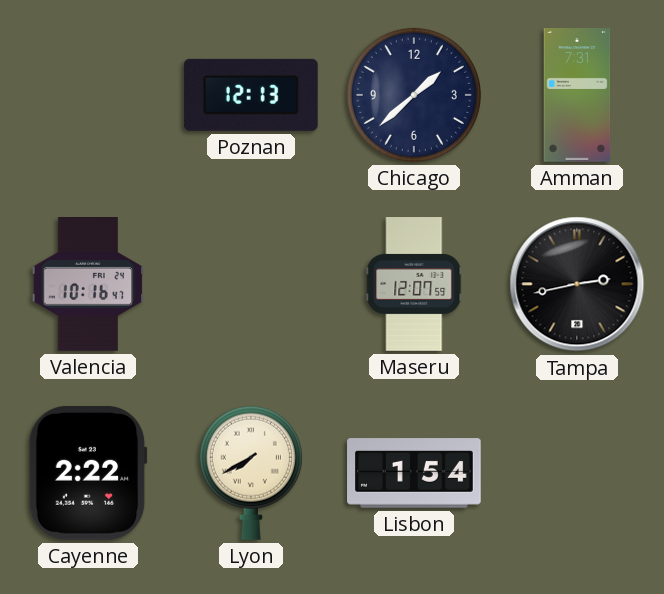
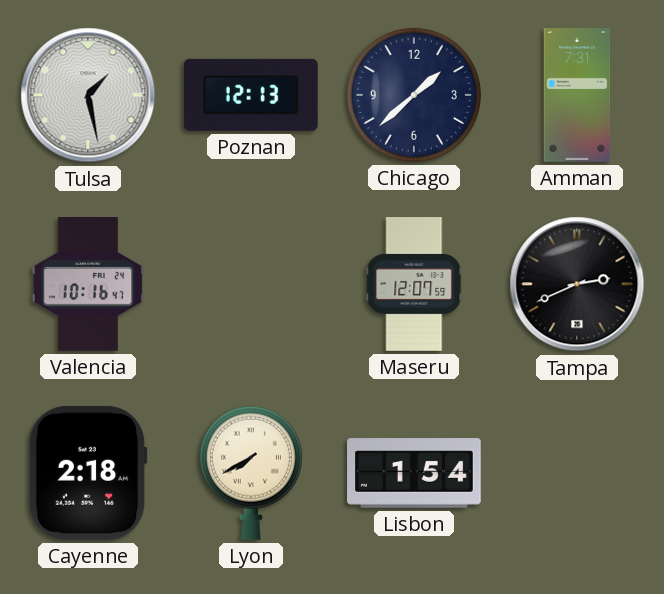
Tulsa: none -> 1:28 (88, 95)
Tampa: 2:43 -> 2:41 (577, 284)
Cayenne: 2:22 -> 2:18 (88, 473)
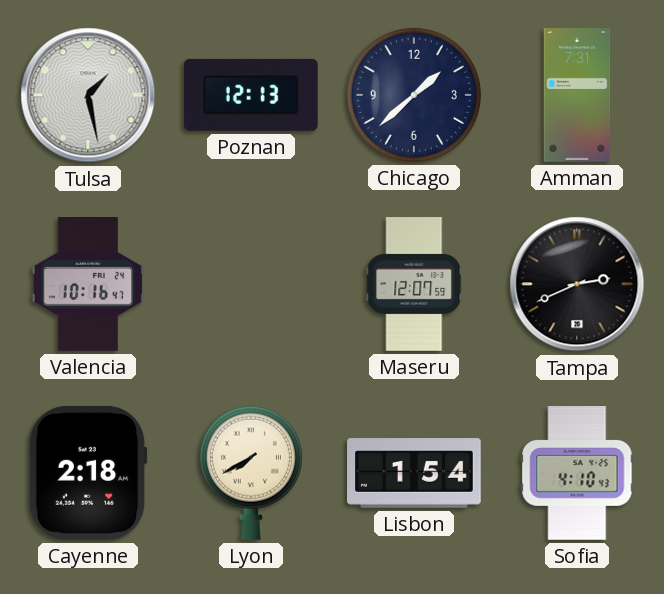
Sofia: none -> 4:10 (577, 474)
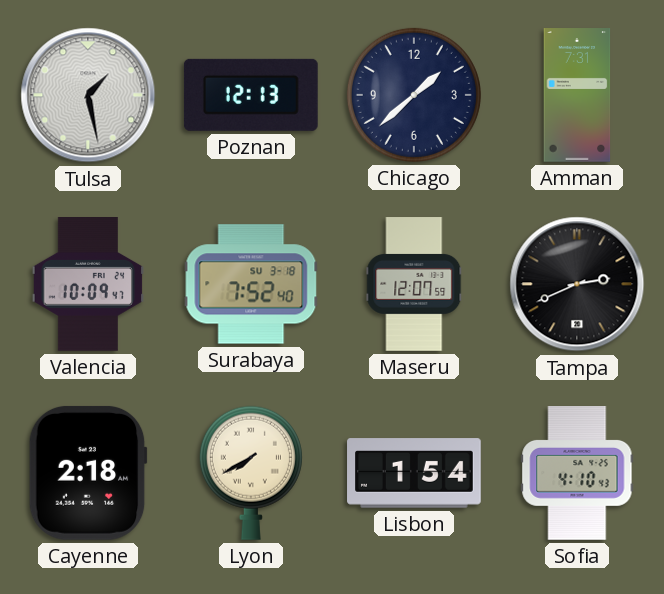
Valencia: 10:16 -> 10:09 (87, 285)
Surabaya: none -> 7:52 (251, 284)
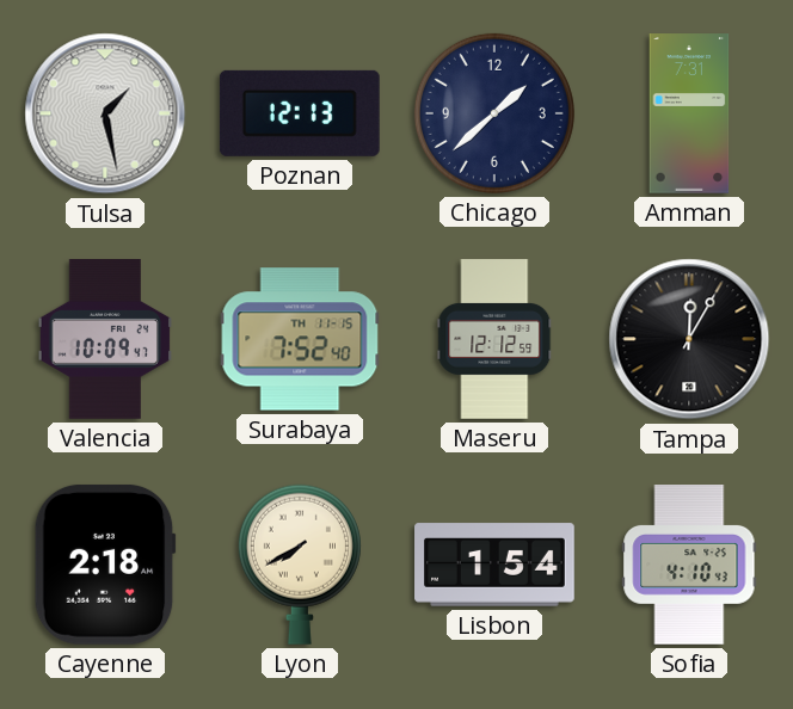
Surabaya date: SU 3-18 -> TH 11-15 (300, 339)
Maseru: 12:07 -> 12:12 (494, 339)
Tampa: 2:41 -> 12:05 (689, 339)
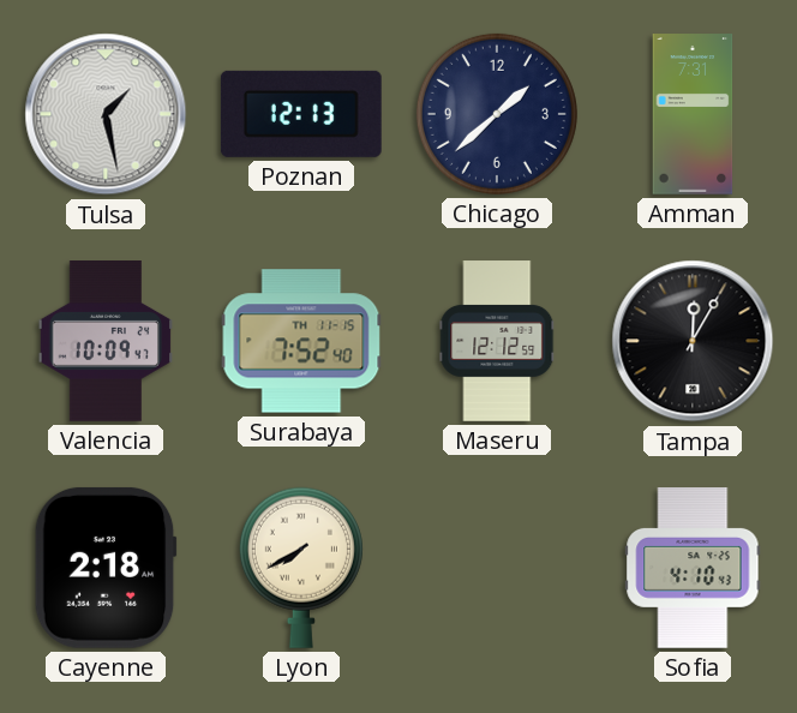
Lisbon: 1:54 -> none (494, 565)
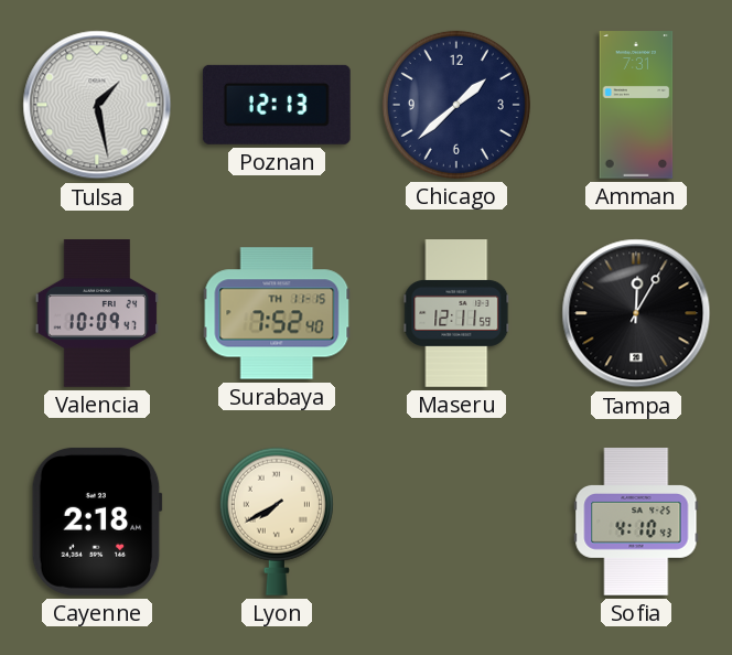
Maseru: 12:12 -> 12:11 (456, 313)
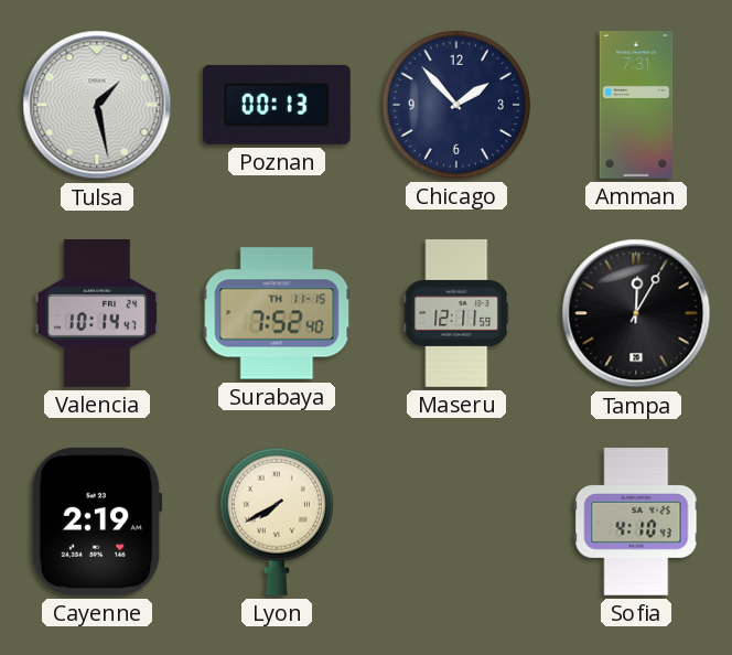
Poznan: 12:13 -> 00:13 (277, 105)
Chicago: 1:38 -> 1:53 (456, 105)
Valencia: 10:09 -> 10:14 (96, 314)
Cayenne: 2:18 -> 2:19 (97, 522)
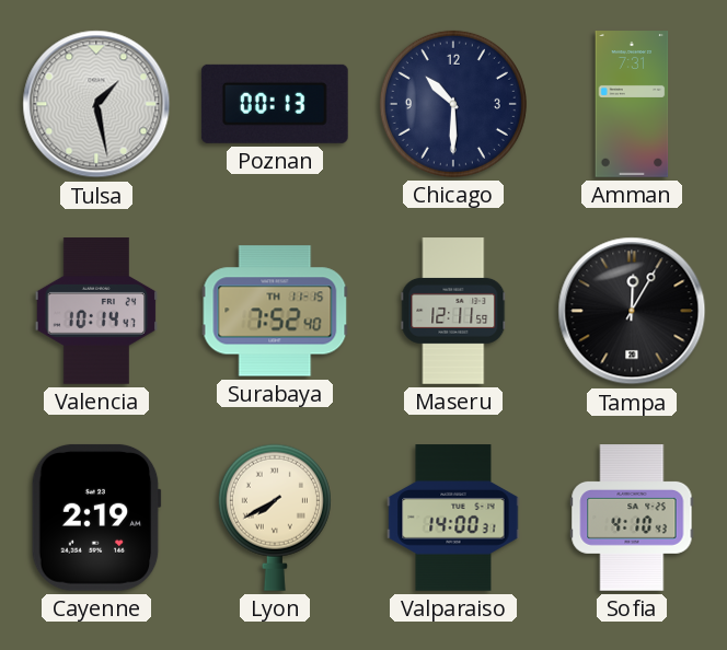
Chicago: 1:53 -> 10:30 (453, 104)
Valparaiso: none -> 14:00 (453, 518)
